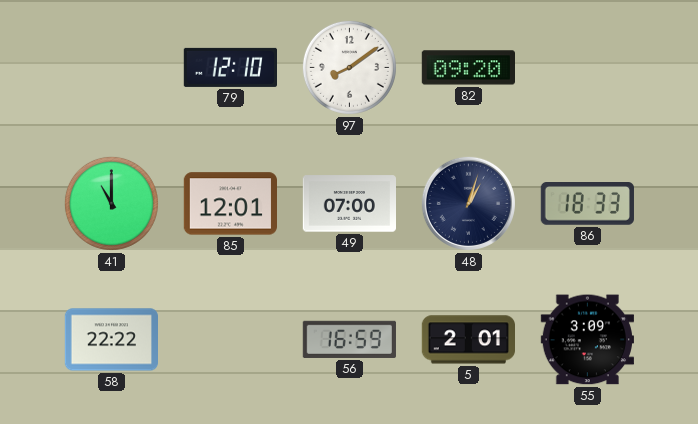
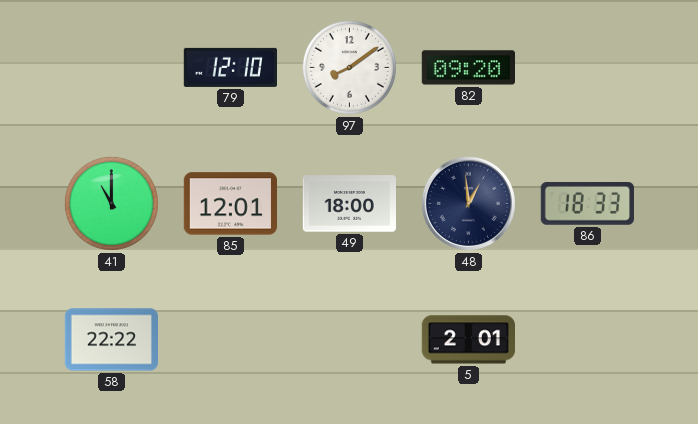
49: 07:00 -> 18:00 (349, 204)
48: 1:03 -> 12:59 (468, 203)
56: 16:59 -> none (349, 339)
55: 3:09 -> none (587, 340)
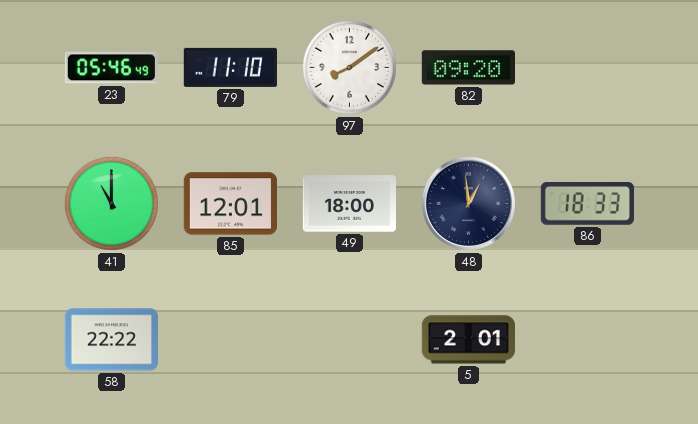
23: none -> 05:46 (111, 68)
79: 12:10 -> 11:10 (230, 67)
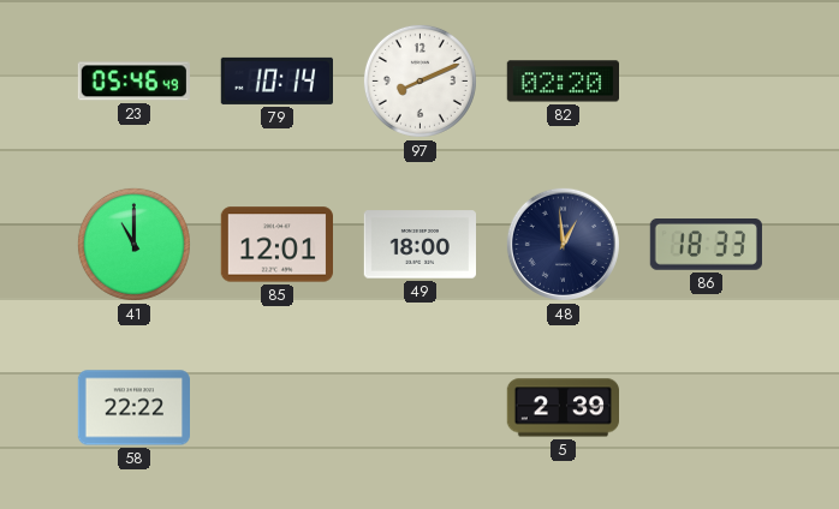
79: 11:10 -> 10:14 (276, 80)
97: 8:09 -> 8:11 (419, 80)
82: 09:20 -> 02:20 (563, 82)
5: 2:01 -> 2:39 (563, 408)
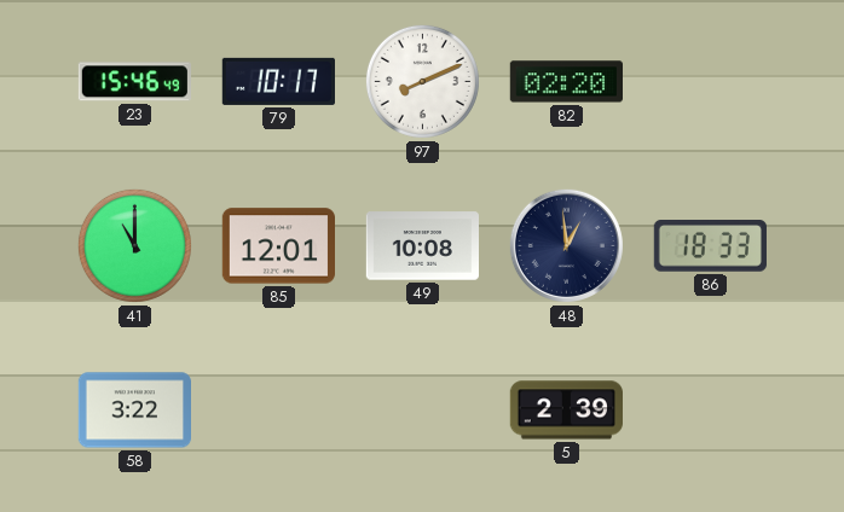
23: 05:46 -> 15:46 (134, 82)
79: 10:14 -> 10:17 (278, 81)
49: 18:00 -> 10:08 (422, 246)
58: 22:22 -> 3:22 (134, 411)
